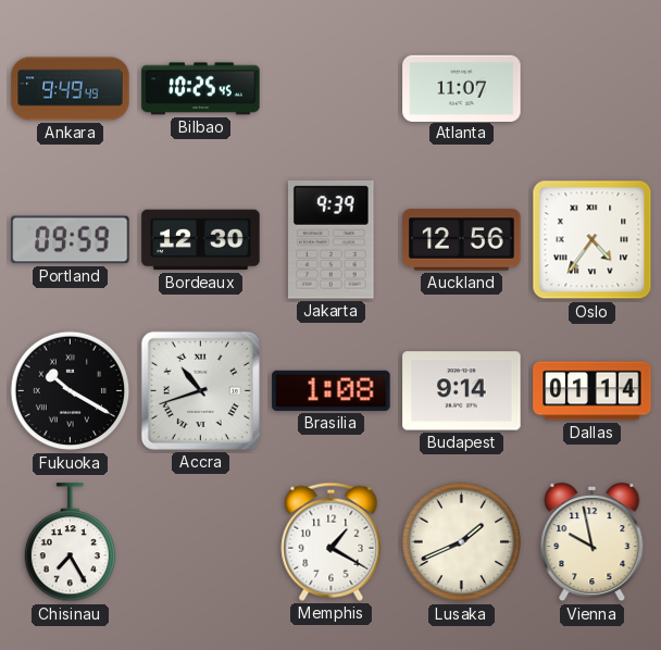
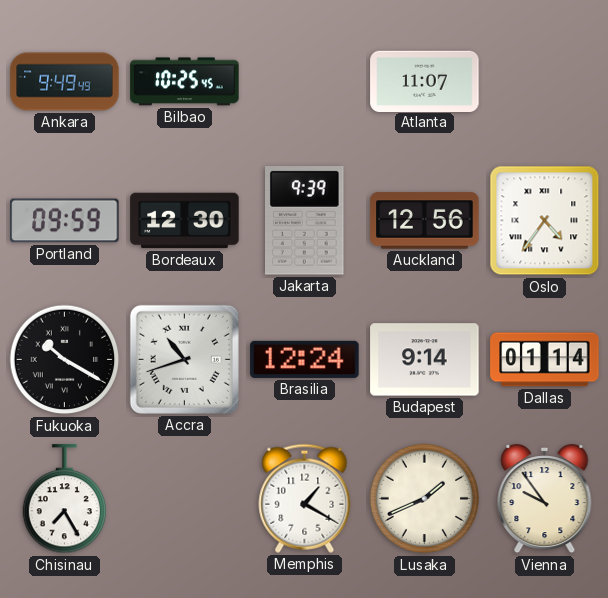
Brasilia: 1:08 -> 12:24 (305, 359)
Vienna: 9:58 -> 9:54 (545, 500)
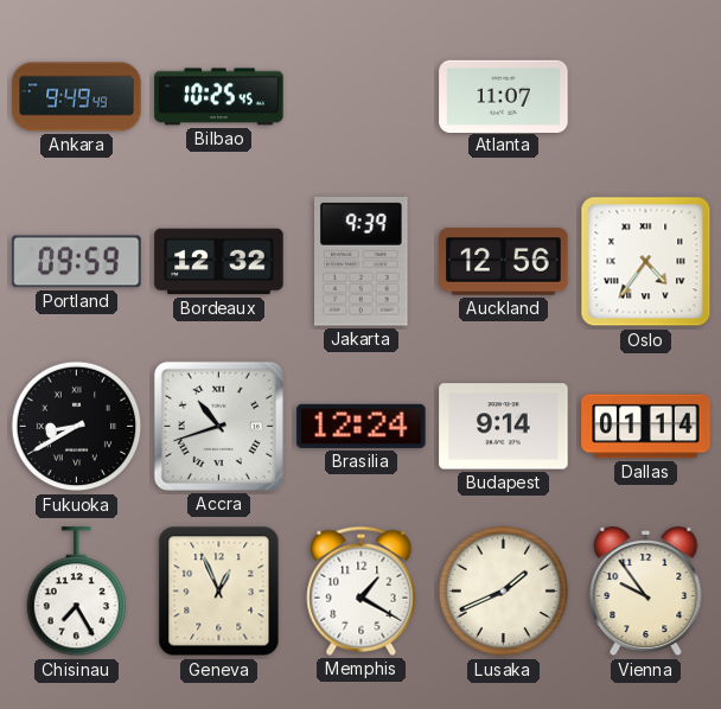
Bordeaux: 12:30 -> 12:32 (219, 262)
Fukuoka: 10:20 -> 8:40 (77, 427)
Geneva: none -> 12:56 (219, 592)
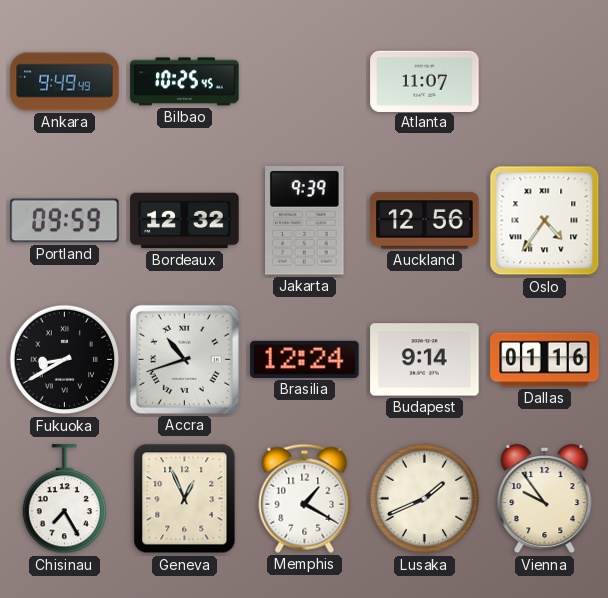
Dallas: 01:14 -> 01:16 (545, 360)
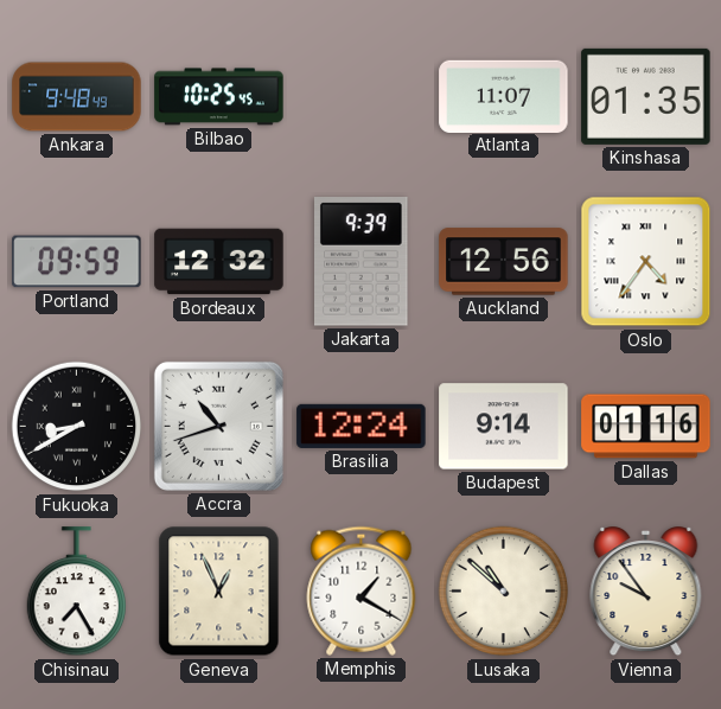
Ankara: 9:49 -> 9:48 (77, 97)
Kinshasa: none -> 01:35 (646, 96)
Lusaka: 1:41 -> 10:52 (504, 592)
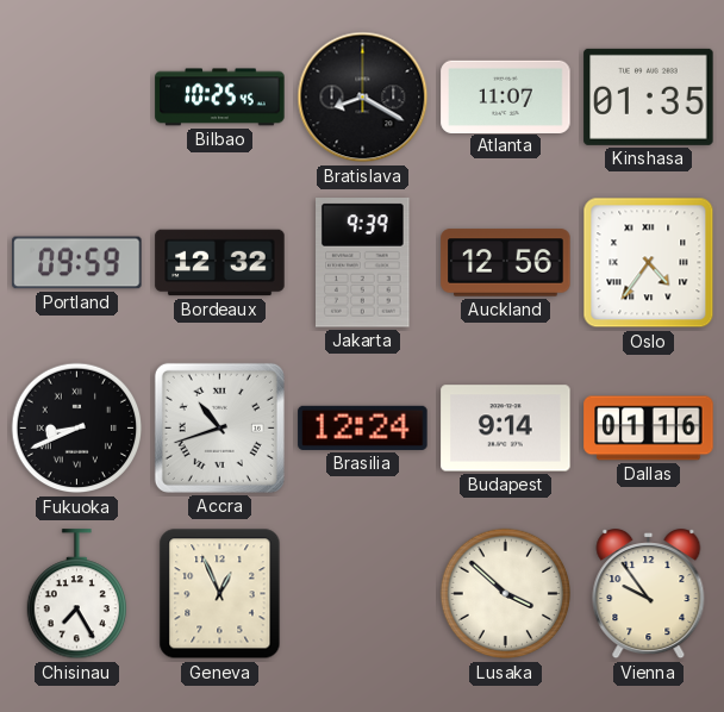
Ankara: 9:48 -> none (77, 97)
Bratislava: none -> 8:20 (363, 98)
Fukuoka: 8:40 -> 8:41 (77, 429)
Memphis: 1:20 -> none (362, 590)
Lusaka: 10:52 -> 3:52 (506, 594)
